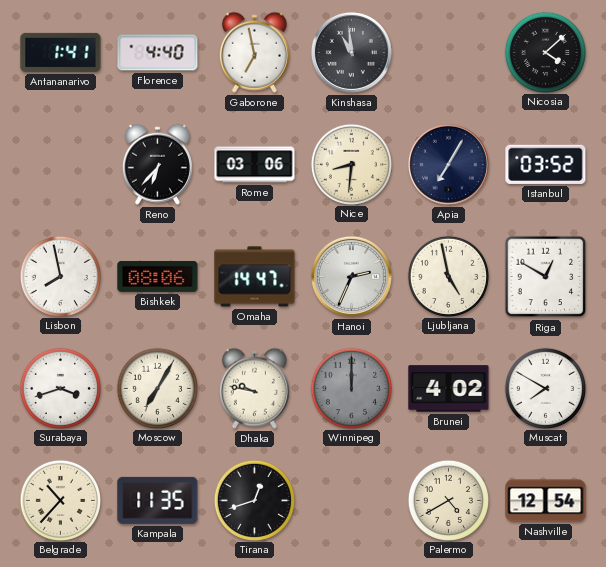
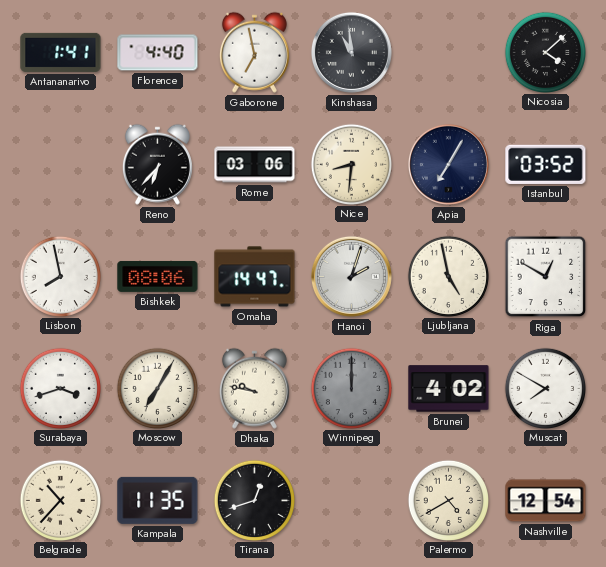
Hanoi: 2:34 -> 2:03 (351, 276)
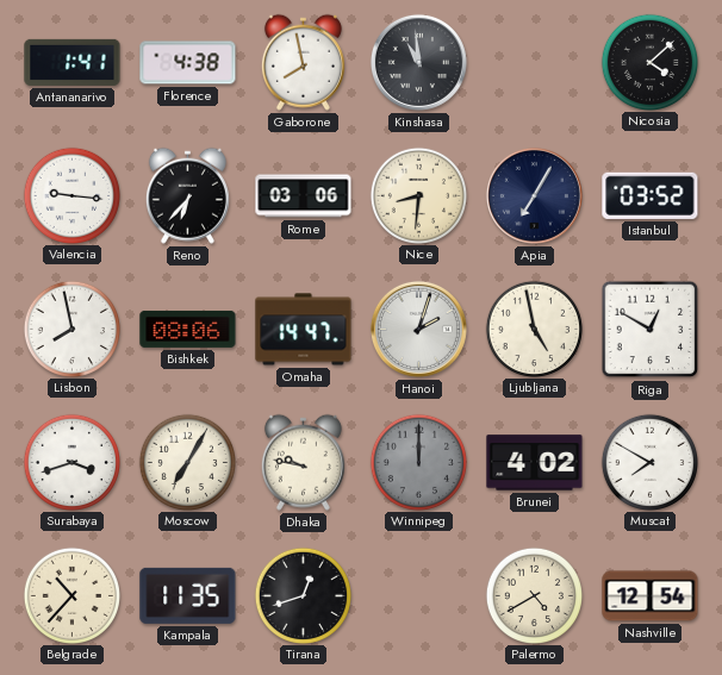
Florence: 4:40 -> 4:38 (188, 63)
Gaborone: 6:58 -> 7:58 (303, 62)
Valencia: none -> 9:16 (71, 195)
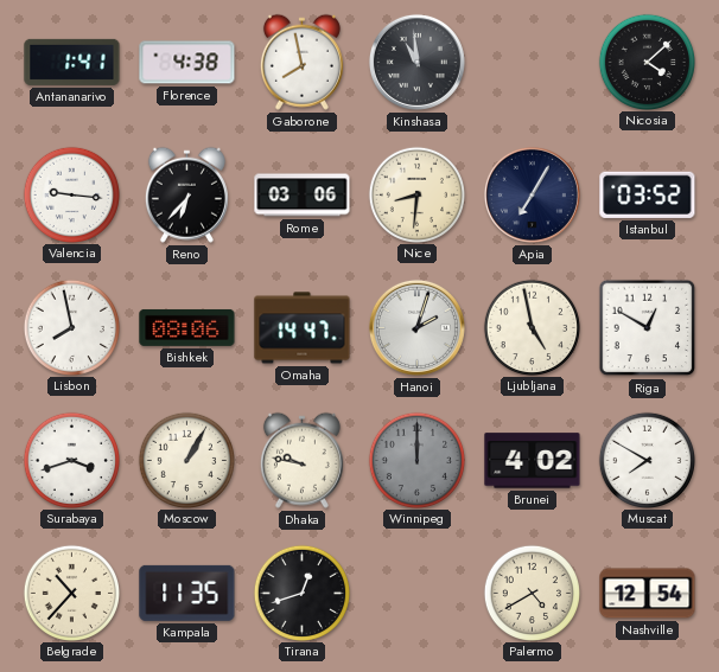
Moscow: 7:05 -> 1:05 (186, 460)
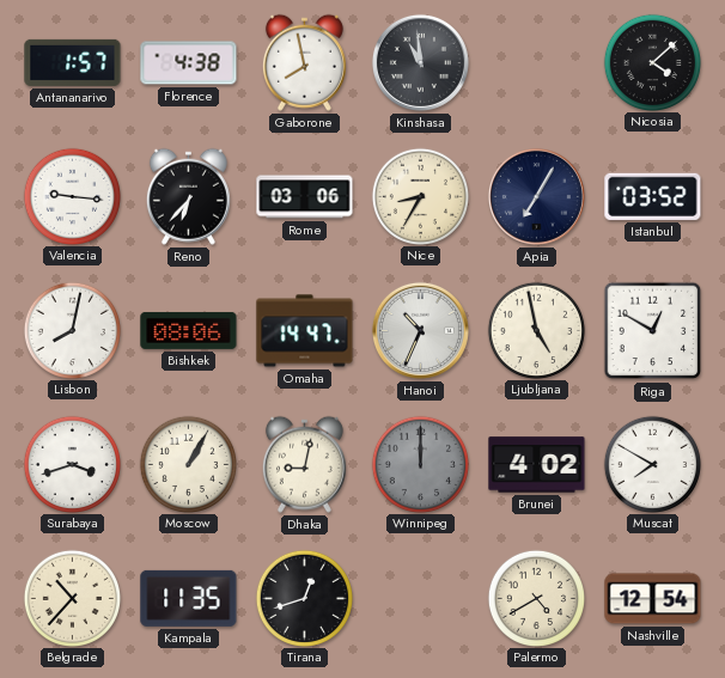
Antananarivo: 1:41 -> 1:57 (73, 62)
Nice: 8:31 -> 8:35 (420, 196)
Lisbon: 7:58 -> 8:02 (72, 330)
Hanoi: 2:03 -> 10:34 (420, 330)
Dhaka: 9:47 -> 9:02 (304, 464)
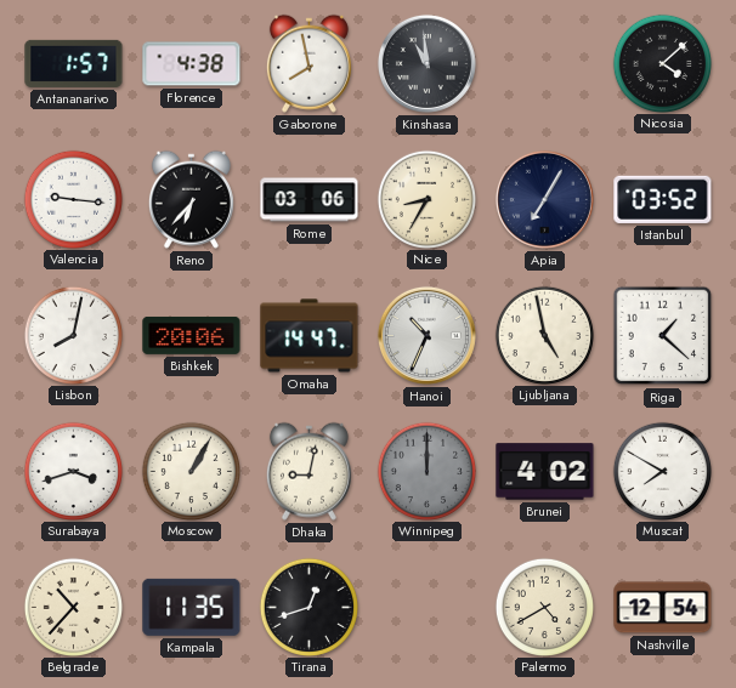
Bishkek: 08:06 -> 20:06 (192, 335)
Riga: 12:50 -> 1:22 (663, 336)
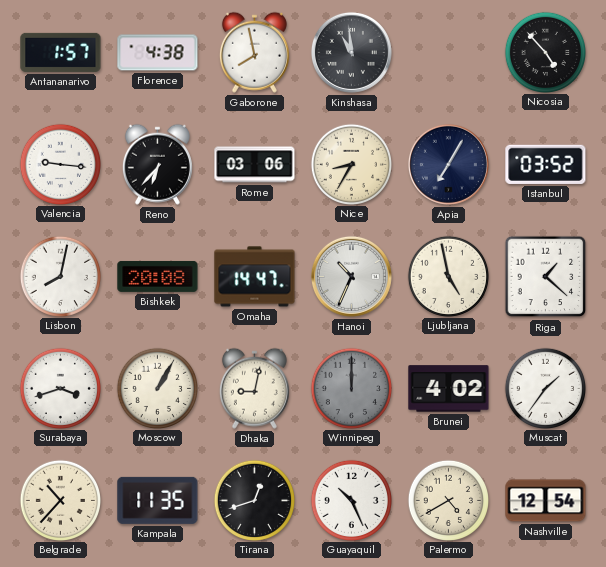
Nicosia: 4:08 -> 4:53 (545, 52)
Bishkek: 20:06 -> 20:08 (158, 276)
Muscat: 7:50 -> 1:36 (545, 388)
Guayaquil: none -> 10:26 (351, 500)
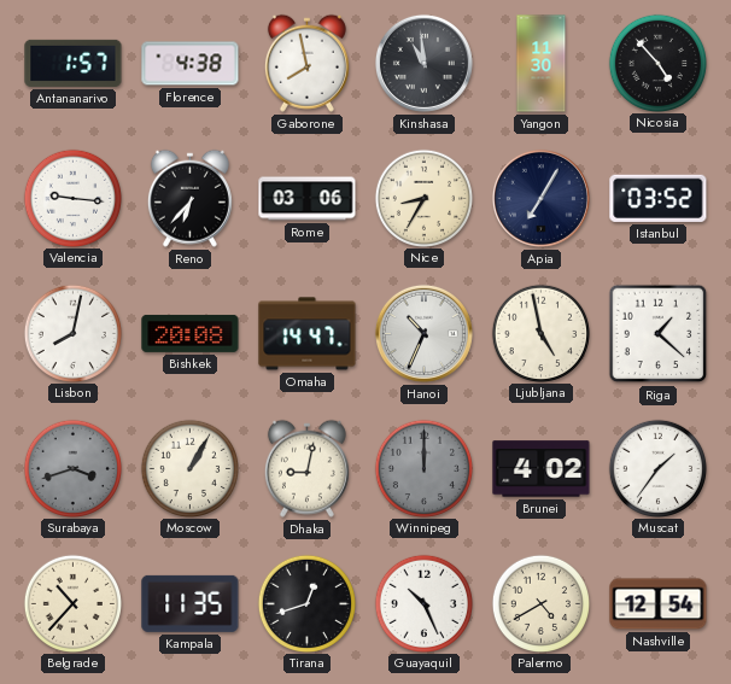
Yangon: none -> 11:30 (542, 64)
Surabaya dial: white -> grey (72, 468)
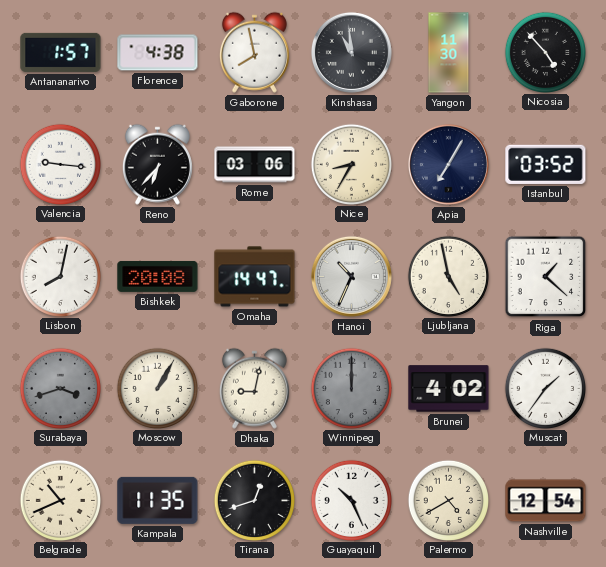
Belgrade: 10:37 -> 10:41 (60, 500)
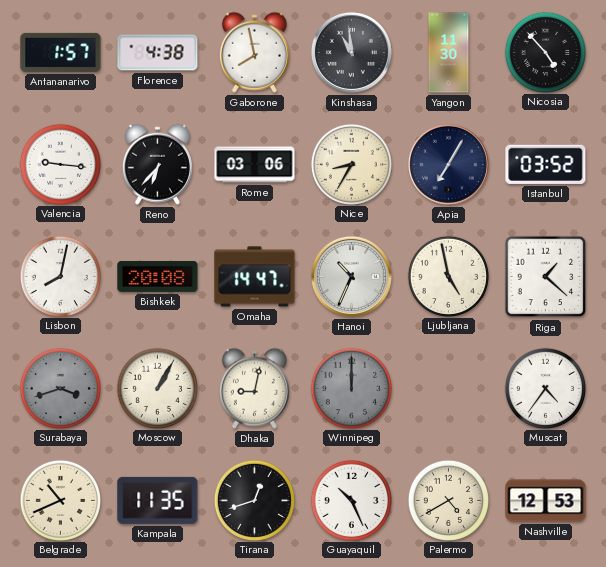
Brunei: 4:02 -> none (449, 389)
Muscat: 1:36 -> 4:36 (545, 388)
Nashville: 12:54 -> 12:53 (546, 501)
